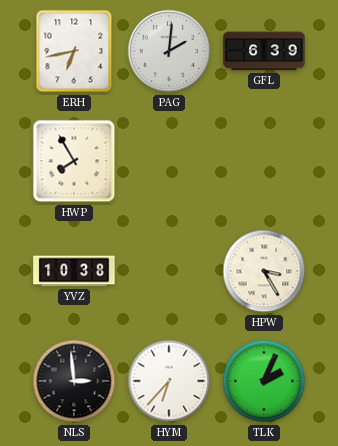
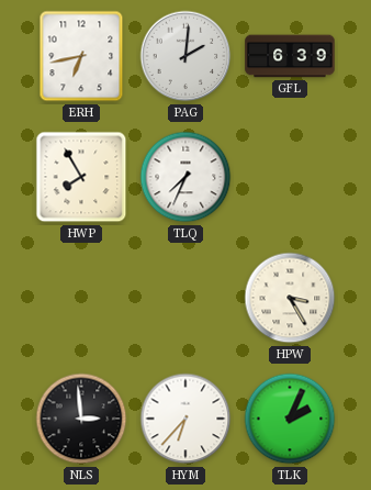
TLQ: none -> 7:34 (185, 177)
YVZ: 10:38 -> none (74, 271)
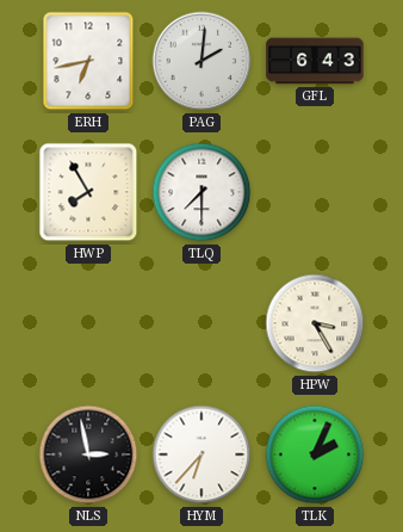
GFL: 6:39 -> 6:43 (315, 61)
TLQ: 7:34 -> 7:30 (201, 192)
NLS: 2:59 -> 2:58 (88, 454)
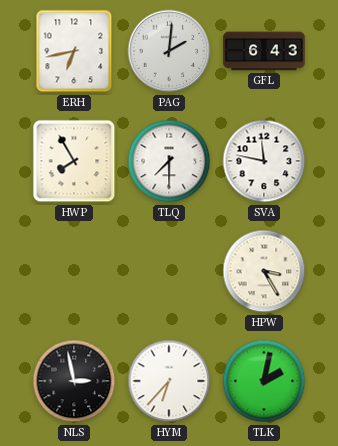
SVA: none -> 11:47 (264, 161)
TLK: 2:04 -> 2:02 (264, 381)
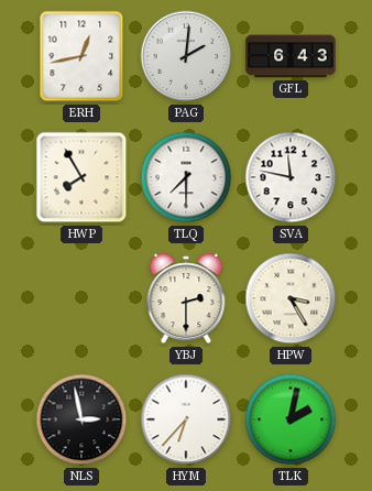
ERH: 6:43 -> 12:43 (81, 56)
YBJ: none -> 2:30 (186, 298)
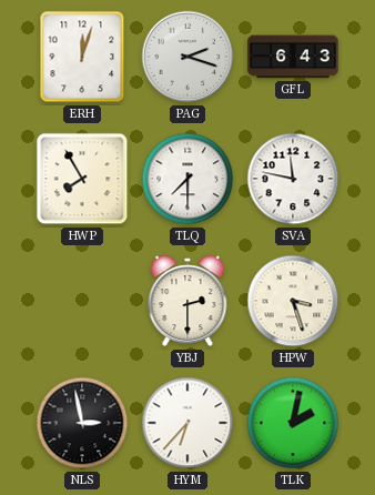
ERH: 12:43 -> 12:03 (82, 57)
PAG: 2:01 -> 2:18 (187, 57)
HPW: 3:25 -> 3:27 (293, 301)
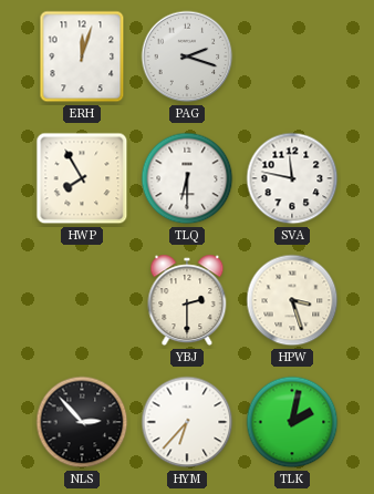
GFL: 6:43 -> none (293, 57)
TLQ: 7:30 -> 6:30 (187, 178)
NLS: 2:58 -> 2:53 (82, 422)
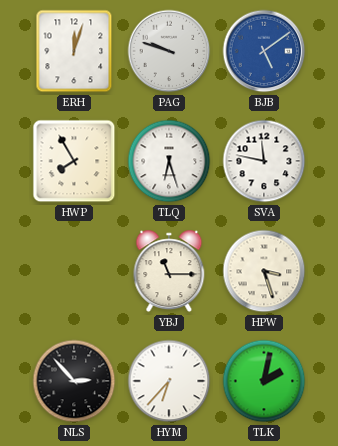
PAG: 2:18 -> 9:48 (169, 51)
BJB: none -> 5:09 (264, 51)
TLQ: 6:30 -> 6:27 (169, 161)
YBJ: 2:30 -> 11:15 (169, 271)
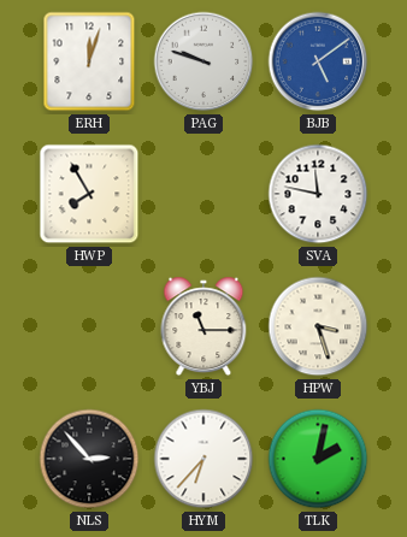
TLQ: 6:27 -> none (169, 161)
